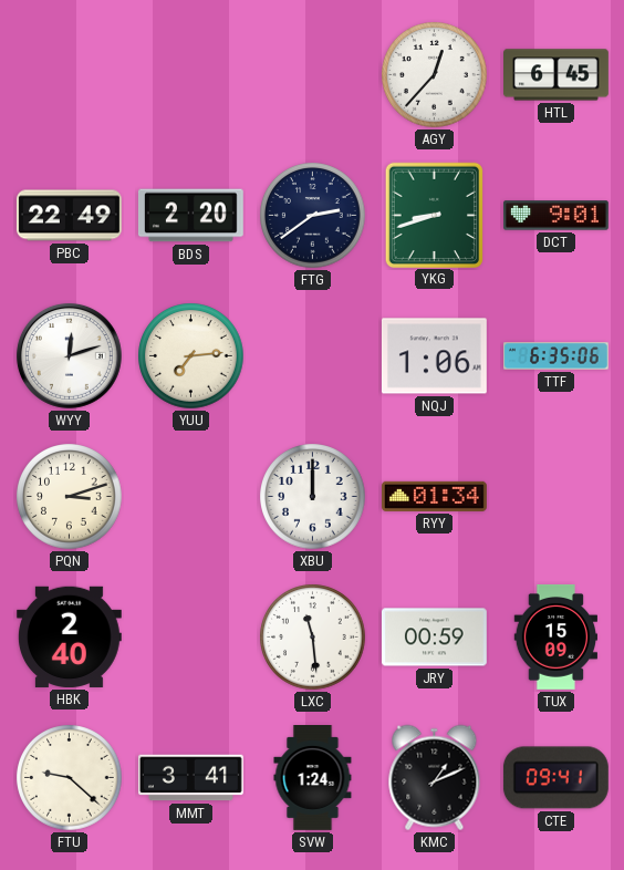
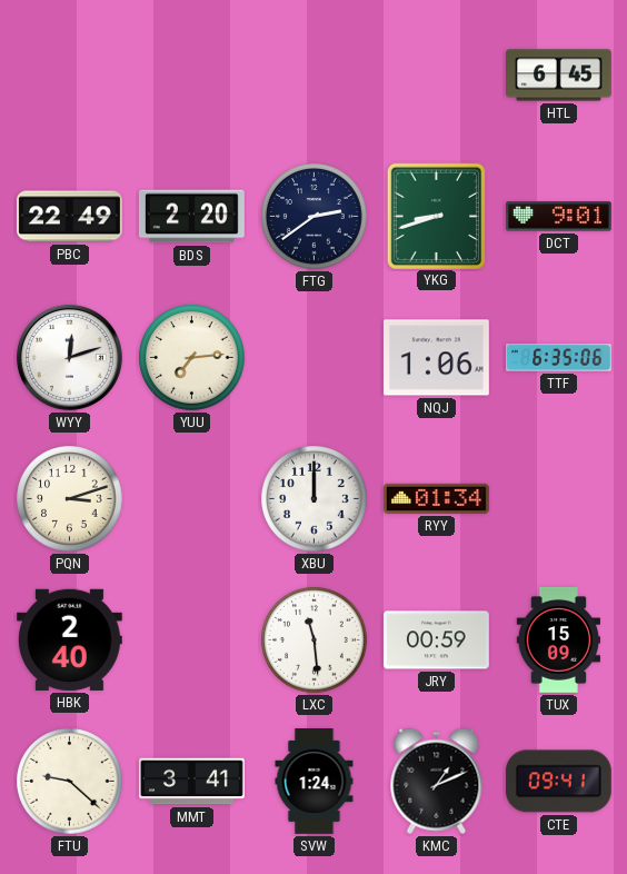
AGY: 12:37 -> none (435, 75)
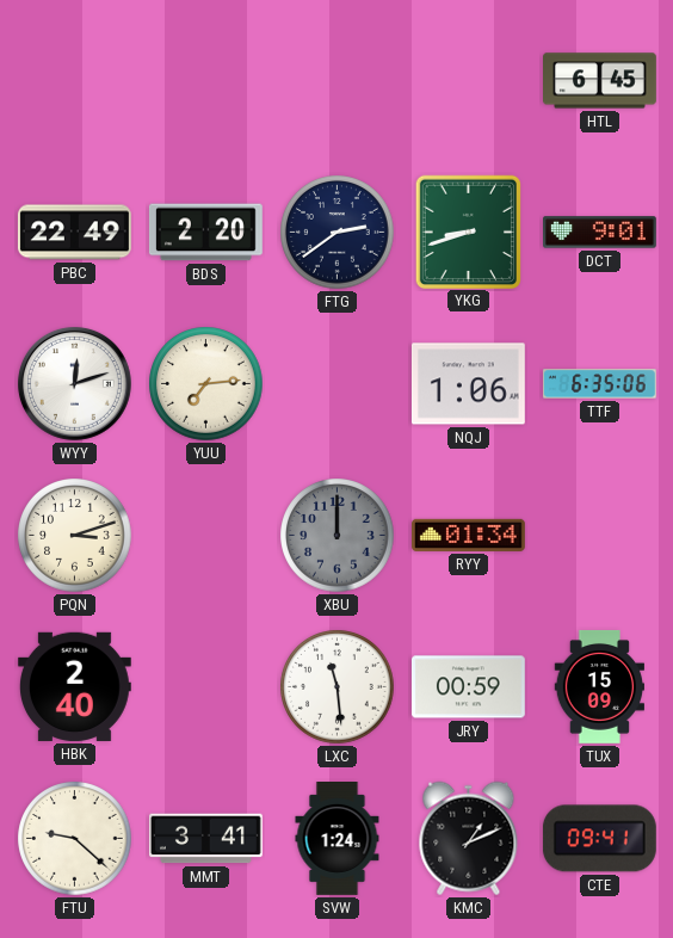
XBU dial: white -> grey (338, 536)
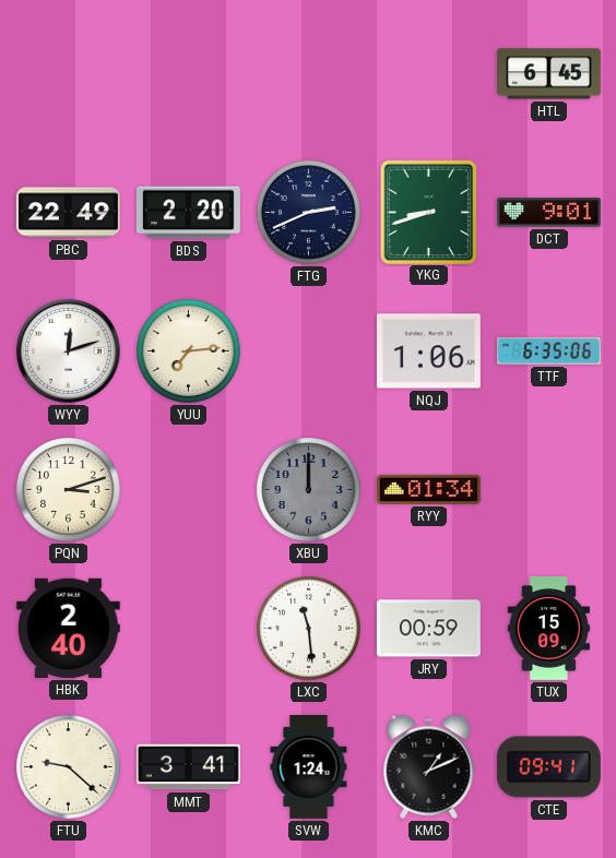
FTG: 2:39 -> 2:41 (309, 213)
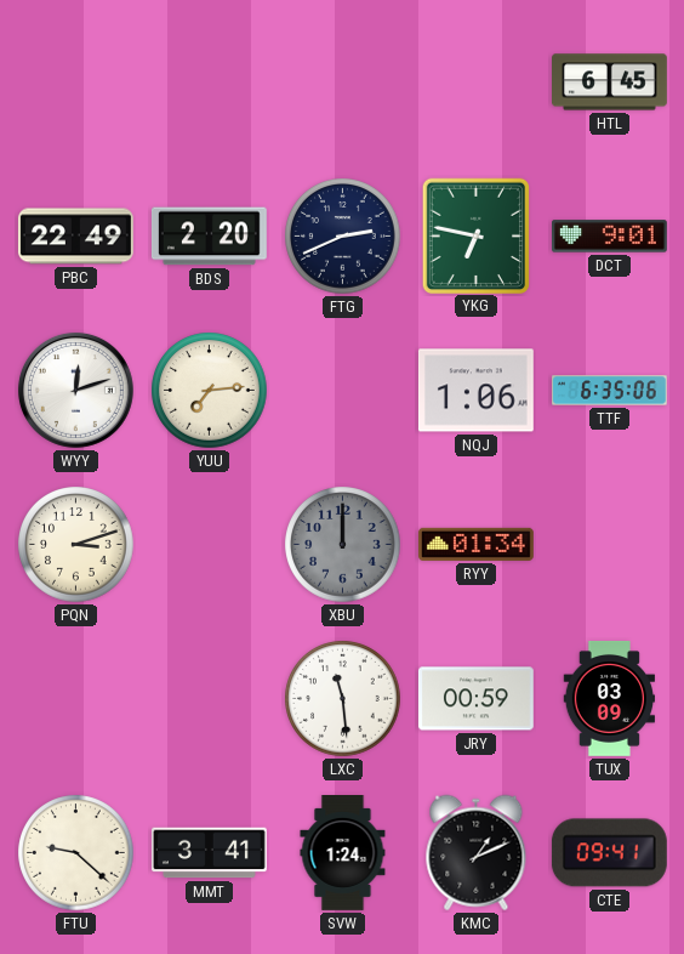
YKG: 8:42 -> 6:47 (475, 235)
HBK: 2:40 -> none (68, 628)
TUX: 15:09 -> 03:09 (610, 699)
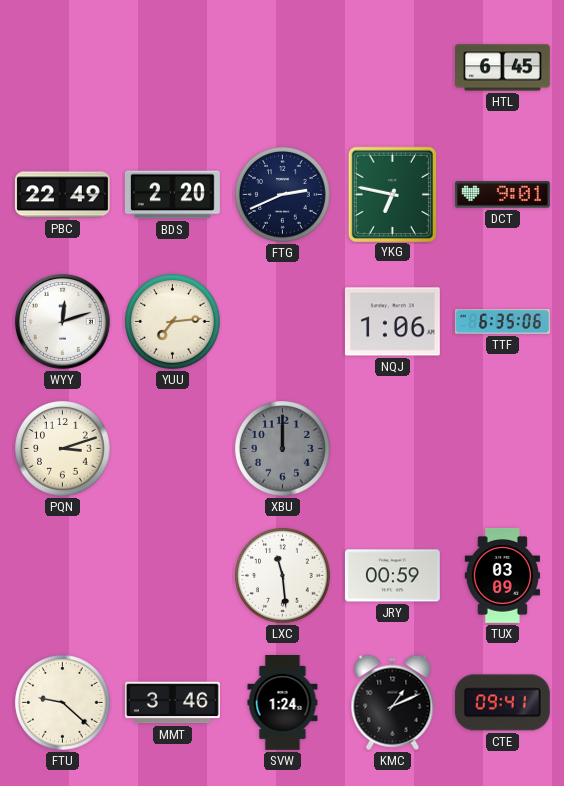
RYY: 01:34 -> none (477, 544)
MMT: 3:41 -> 3:46 (173, 703)
